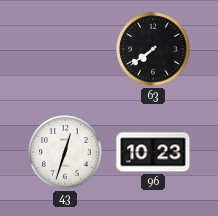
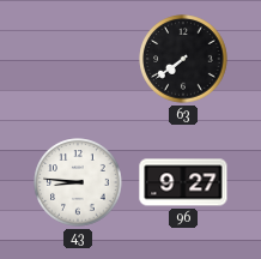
43: 12:33 -> 8:46 (78, 182)
96: 10:23 -> 9:27 (183, 182)
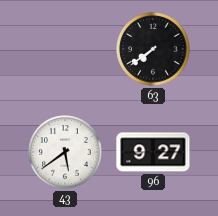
43: 8:46 -> 5:39 (65, 152)
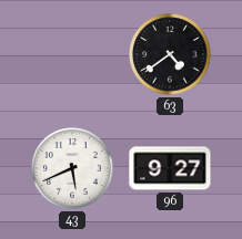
63: 7:39 -> 4:39 (170, 54)
43: 5:39 -> 5:41 (72, 168)
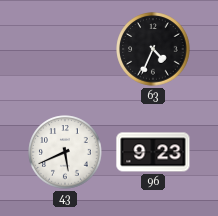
63: 4:39 -> 4:34 (153, 49)
96: 9:27 -> 9:23 (153, 152)
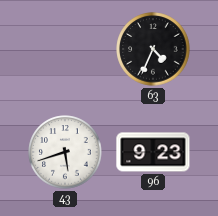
43: 5:41 -> 5:42 (65, 152)
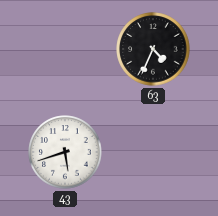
96: 9:23 -> none (153, 152)
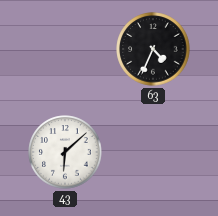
43: 5:42 -> 6:08 (65, 152)
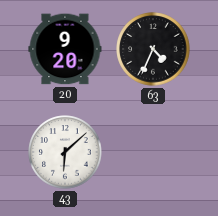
20: none -> 9:20 (65, 49)
